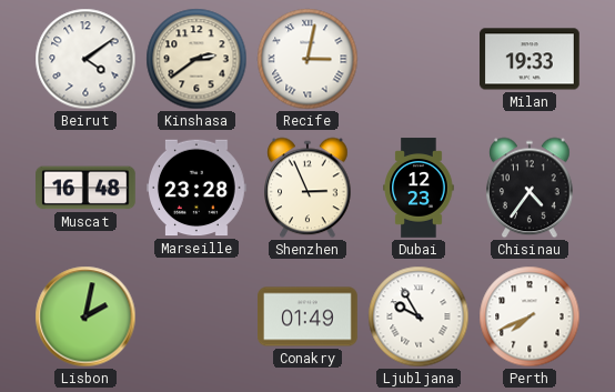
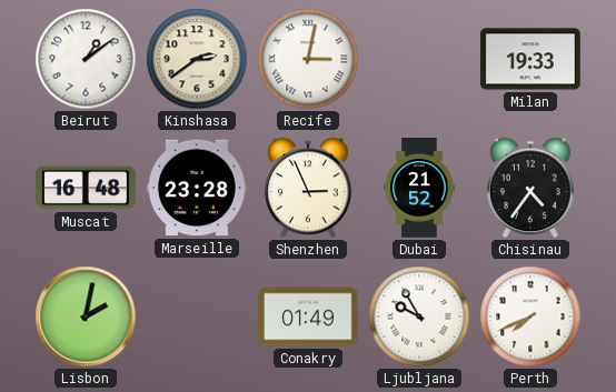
Beirut: 4:09 -> 1:09 (86, 59)
Dubai: 12:23 -> 21:52 (419, 188)
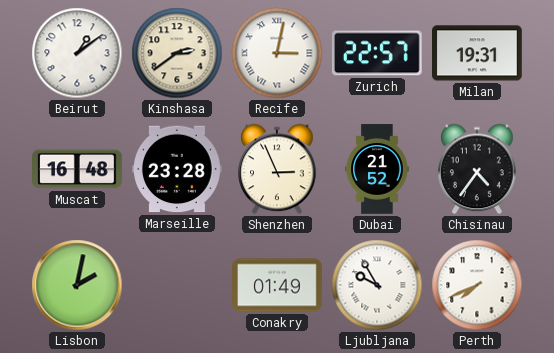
Zurich: none -> 22:57 (377, 53)
Milan: 19:33 -> 19:31 (478, 53)
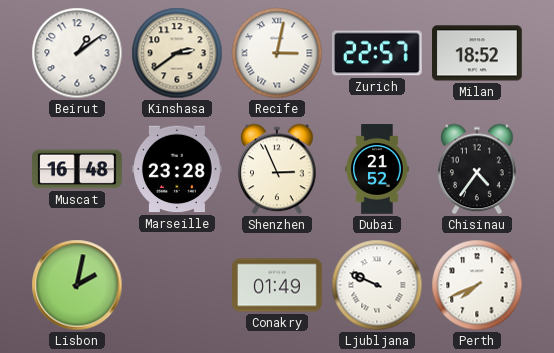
Milan: 19:31 -> 18:52 (478, 53)
Ljubljana: 9:55 -> 9:49 (377, 285)
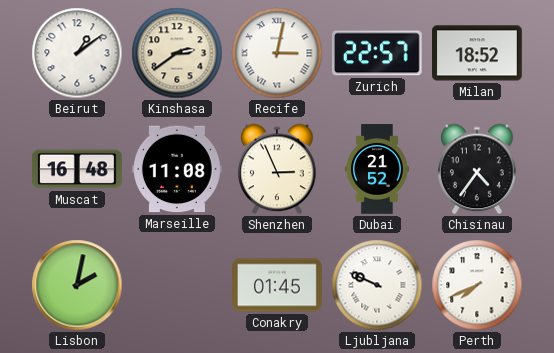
Marseille: 23:28 -> 11:08 (178, 169)
Conakry: 01:49 -> 01:45 (278, 285)
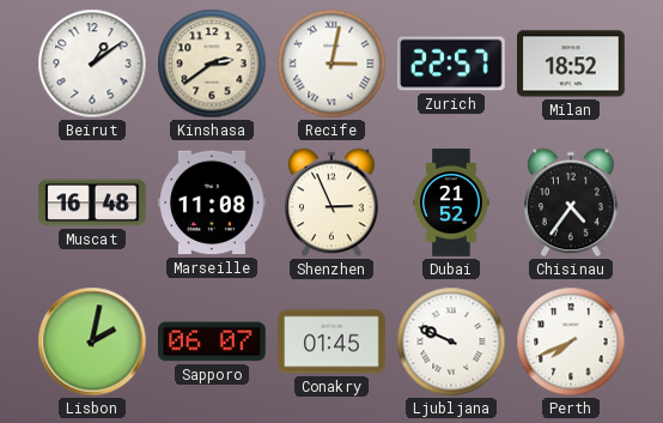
Sapporo: none -> 06:07 (213, 342)
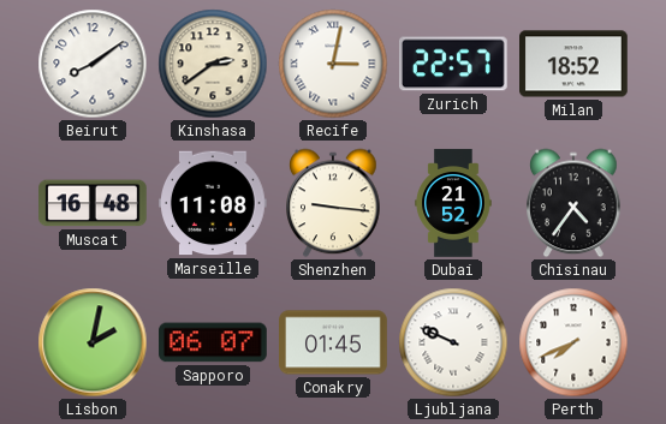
Beirut: 1:09 -> 8:09 (93, 64)
Shenzhen: 2:56 -> 9:16 (333, 203)
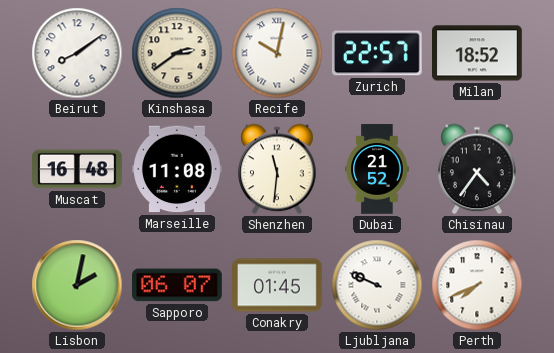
Recife: 3:02 -> 10:02 (277, 53)
Shenzhen: 9:16 -> 11:31 (277, 169)
